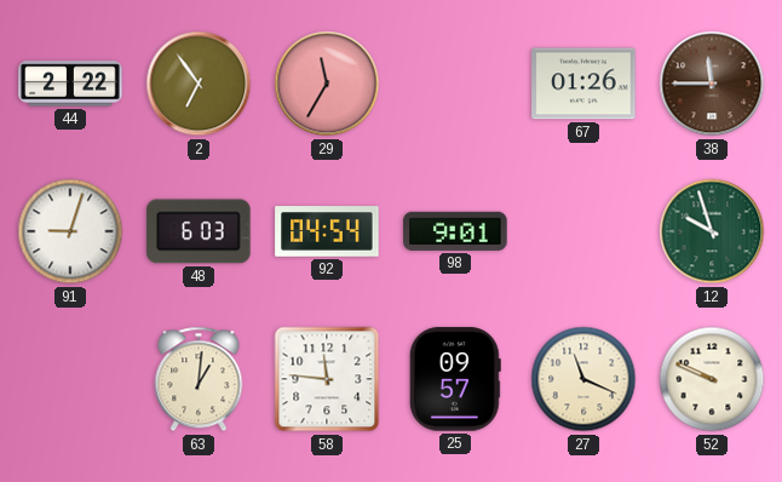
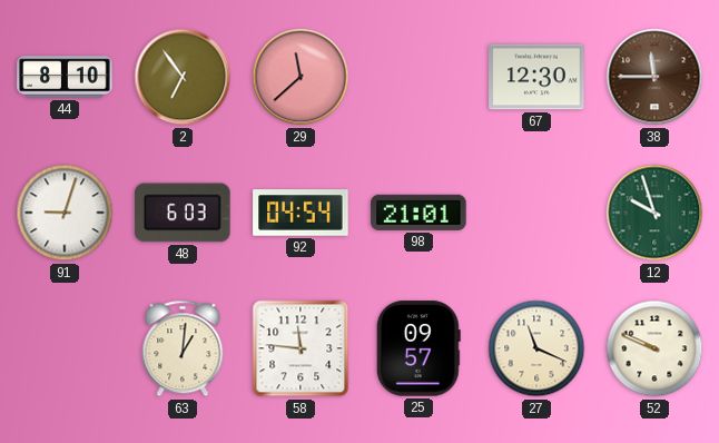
44: 2:22 -> 8:10 (65, 77)
29: 11:35 -> 11:38 (301, 77)
67: 01:26 -> 12:30 (536, 77)
98: 9:01 -> 21:01 (418, 213)
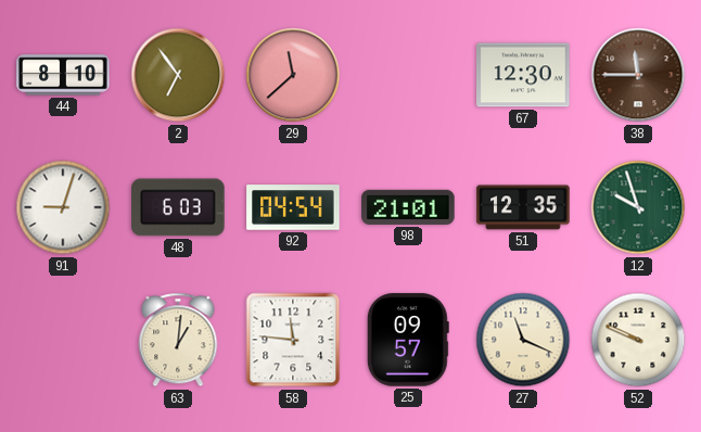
51: none -> 12:35 (523, 207)
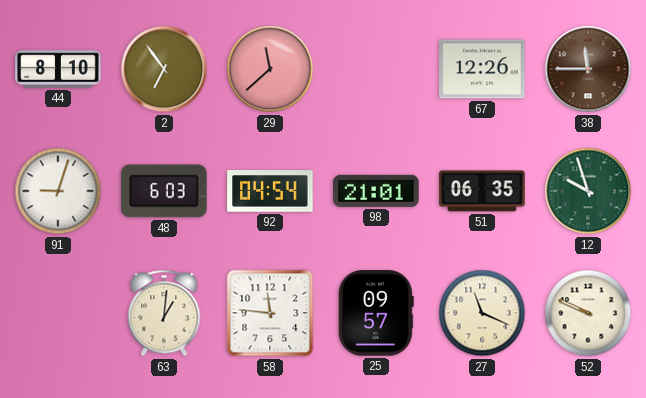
67: 12:30 -> 12:26 (482, 69)
51: 12:35 -> 06:35 (482, 191)
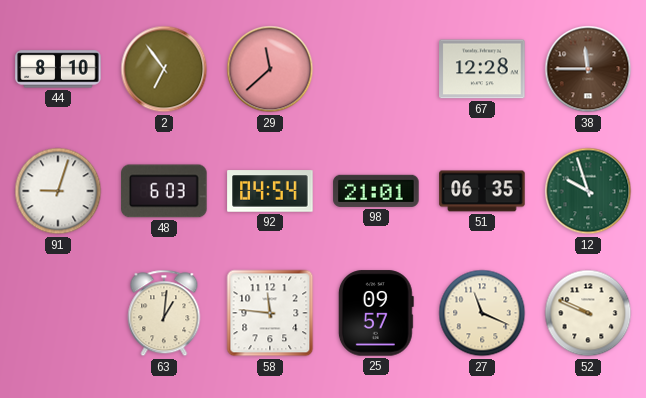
67: 12:26 -> 12:28 (482, 69)
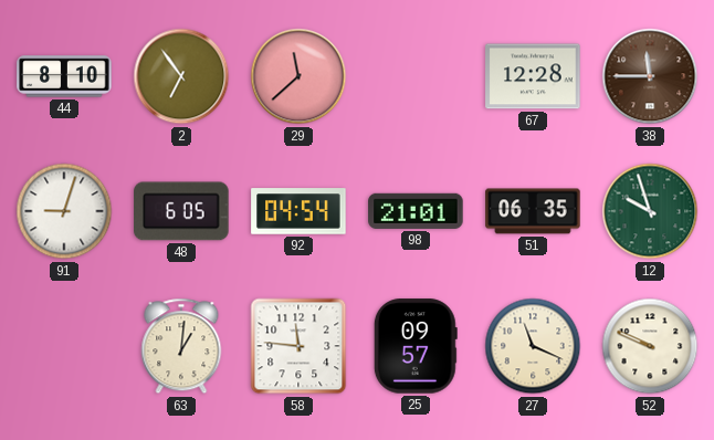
48: 6:03 -> 6:05 (181, 211)
